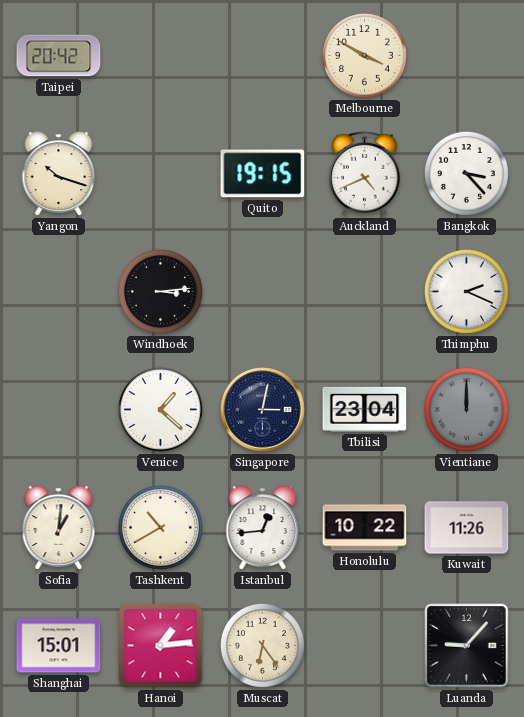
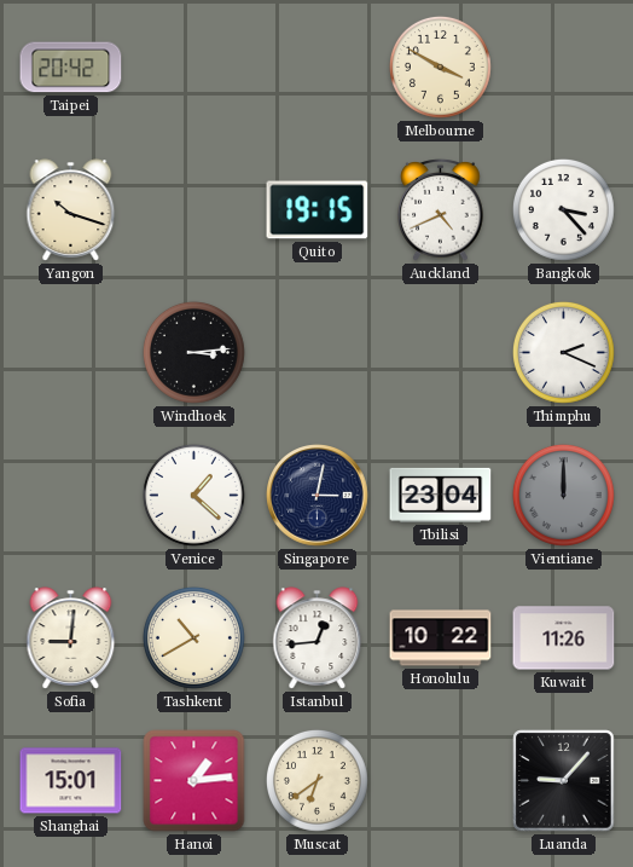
Sofia: 1:01 -> 9:01 (71, 638)
Muscat: 6:24 -> 6:39 (316, 780)
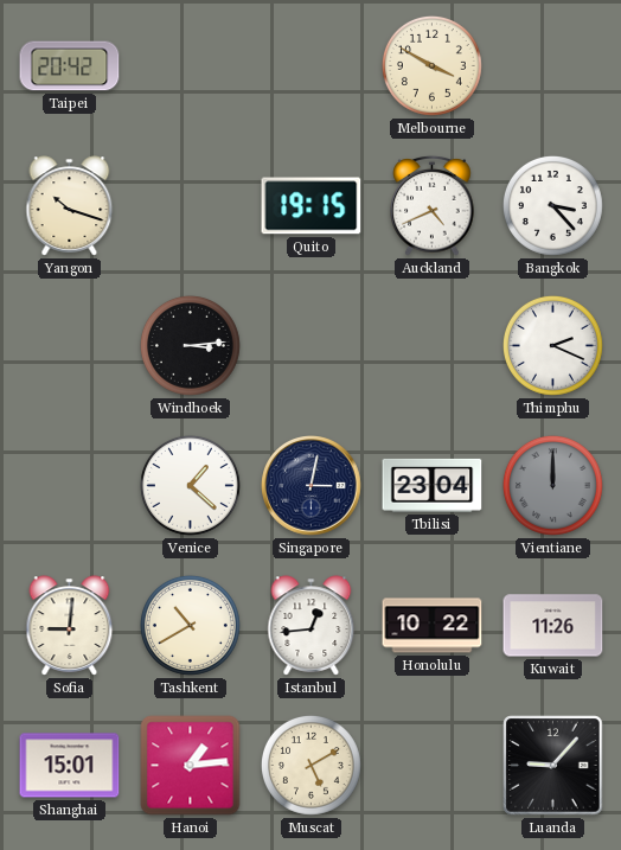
Muscat: 6:39 -> 5:10 (310, 765)
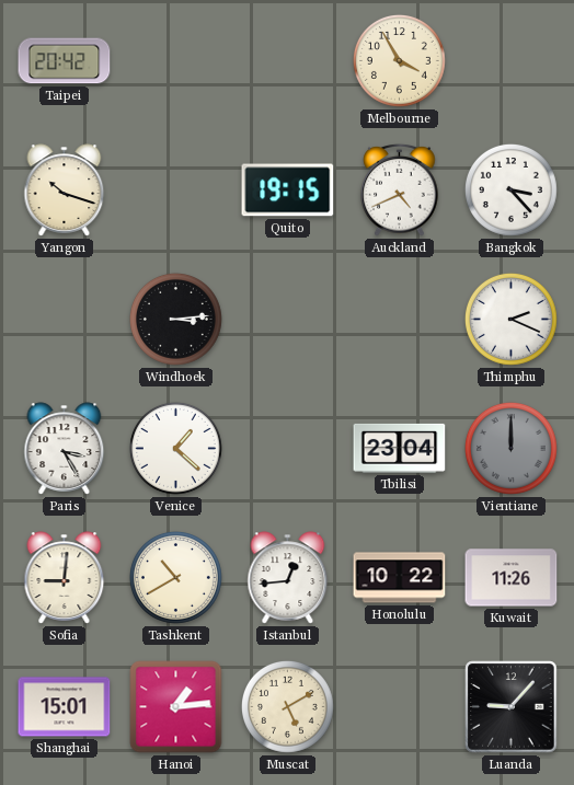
Melbourne: 3:50 -> 3:55 (399, 60)
Paris: none -> 3:25 (65, 449)
Singapore: 3:02 -> none (312, 486)
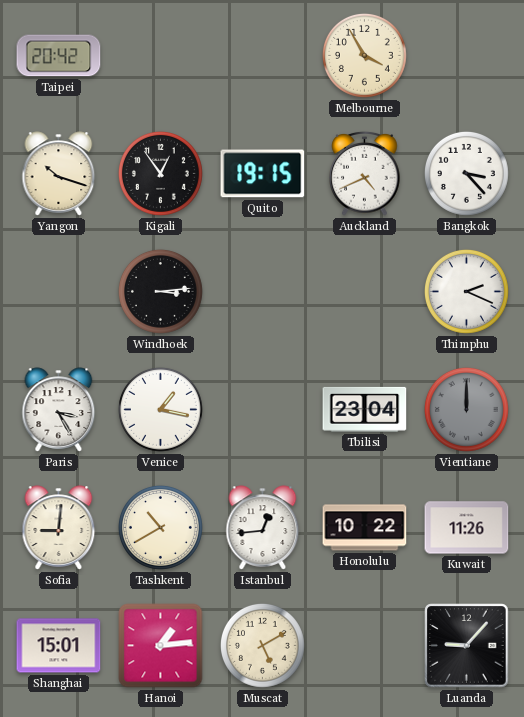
Kigali: none -> 12:54 (160, 173)
Venice: 1:22 -> 1:17 (160, 409)
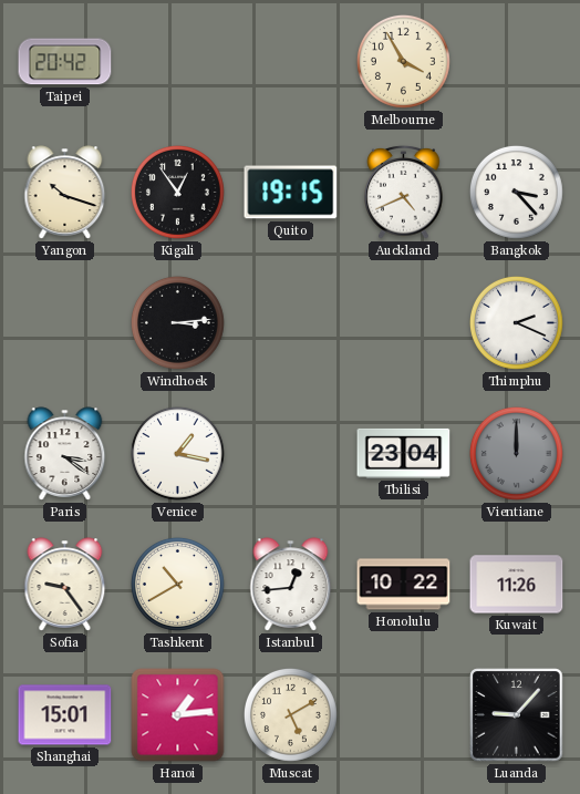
Paris: 3:25 -> 3:21 (65, 454)
Sofia: 9:01 -> 9:24 (65, 585)
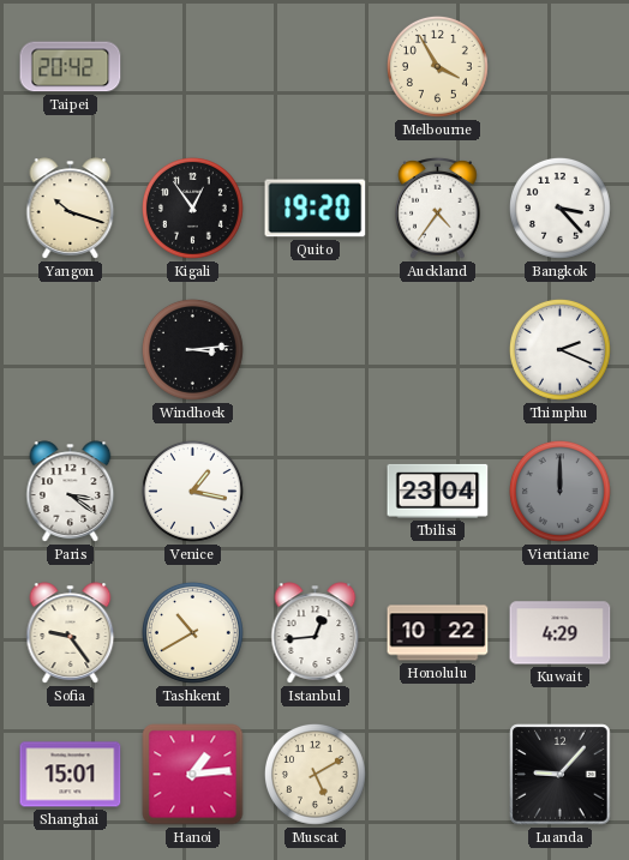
Quito: 19:15 -> 19:20 (316, 209)
Auckland: 4:41 -> 4:36 (438, 209)
Kuwait: 11:26 -> 4:29 (561, 633)
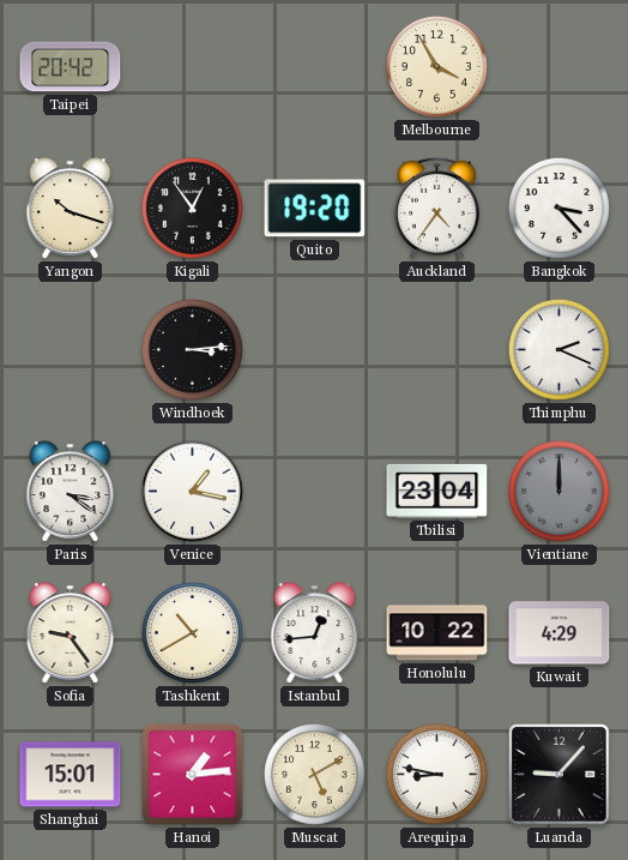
Arequipa: none -> 8:47 (436, 774)
